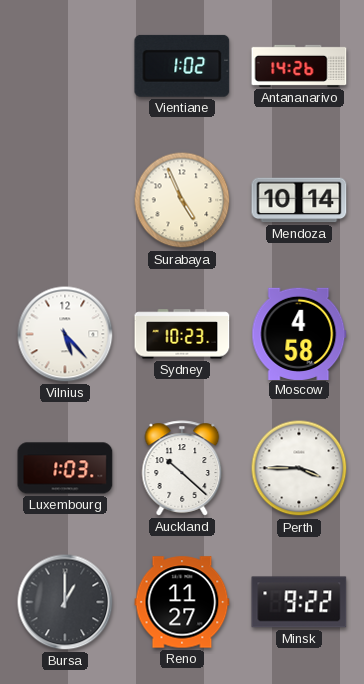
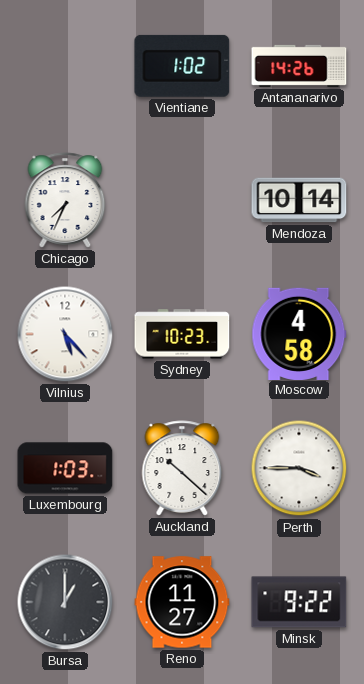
Chicago: none -> 7:34 (65, 200)
Surabaya: 4:56 -> none (182, 200)
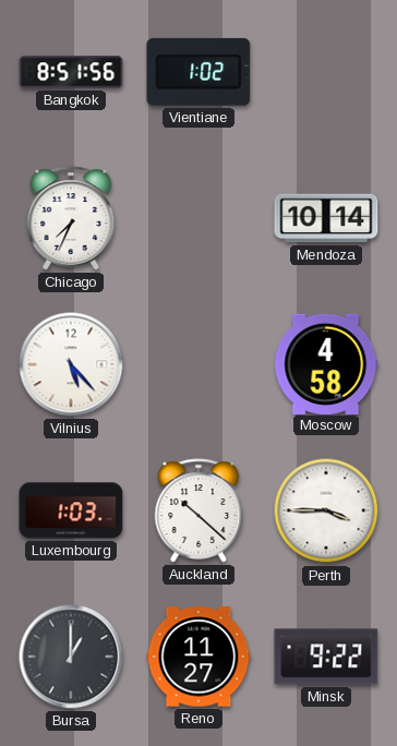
Bangkok: none -> 8:51 (71, 72)
Antananarivo: 14:26 -> none (299, 66)
Sydney: 10:23 -> none (182, 334)
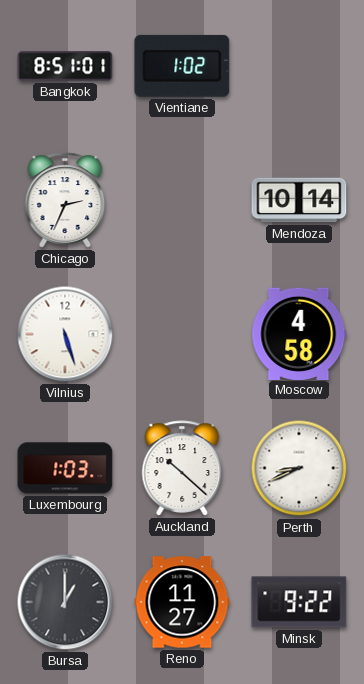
Bangkok: 8:51:56 -> 8:51:01 (65, 66)
Chicago: 7:34 -> 2:34 (65, 200)
Vilnius: 5:23 -> 5:27 (65, 334)
Perth: 3:45 -> 8:41 (299, 468)
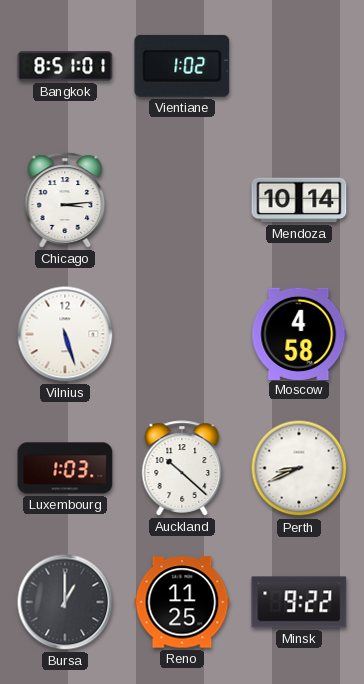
Chicago: 2:34 -> 3:14 (65, 200)
Reno: 11:27 -> 11:25 (182, 602)
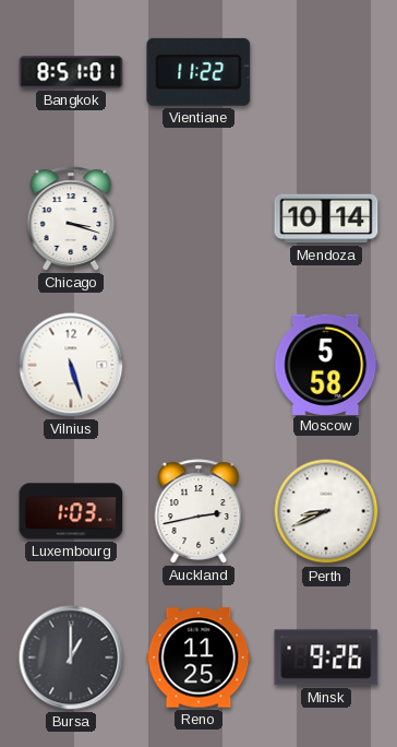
Vientiane: 1:02 -> 11:22 (198, 72)
Chicago: 3:14 -> 3:18 (71, 218)
Moscow: 4:58 -> 5:58 (326, 364)
Auckland: 10:22 -> 2:43 (198, 511)
Minsk: 9:22 -> 9:26 (326, 657)
